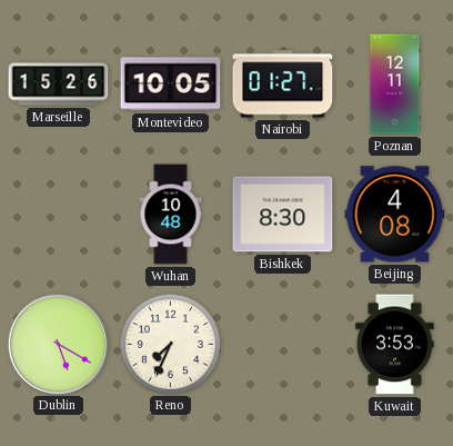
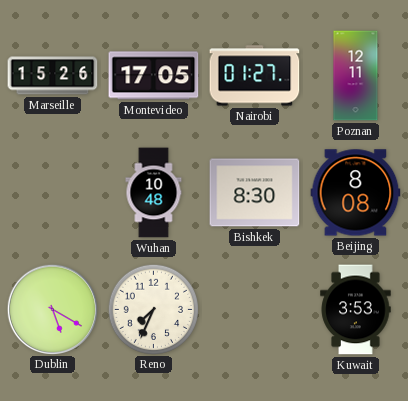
Montevideo: 10:05 -> 17:05 (154, 76)
Beijing: 4:08 -> 8:08 (356, 193)
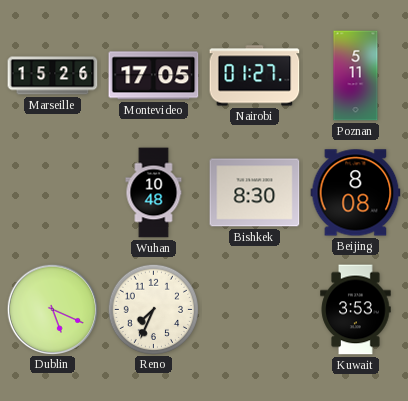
Poznan: 12:11 -> 5:11 (356, 76)
Dublin: 5:20 -> 5:19 (52, 309)
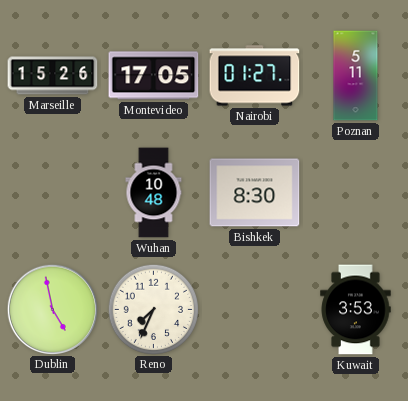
Beijing: 8:08 -> none (356, 193)
Dublin: 5:19 -> 4:58 (52, 309)
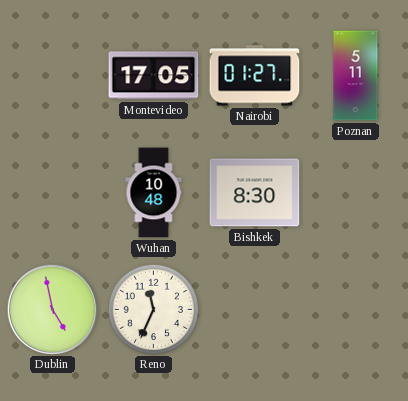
Marseille: 15:26 -> none (53, 76)
Reno: 7:34 -> 11:34 (153, 309)
Kuwait: 3:53 -> none (356, 310)
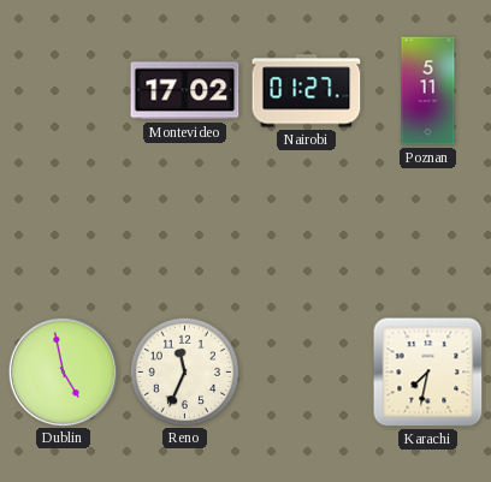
Montevideo: 17:05 -> 17:02 (185, 91)
Wuhan: 10:48 -> none (154, 193)
Bishkek: 8:30 -> none (255, 193)
Karachi: none -> 7:32 (428, 373)
